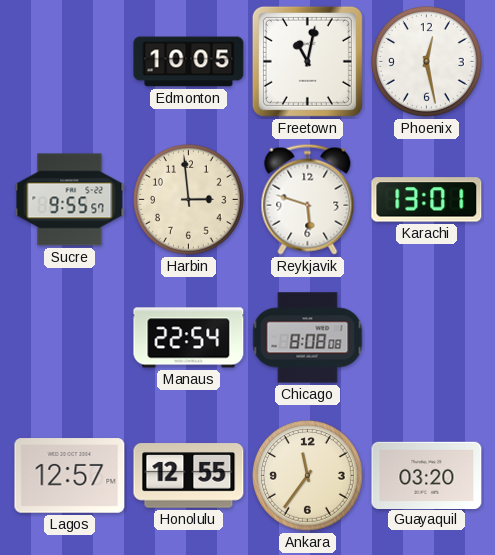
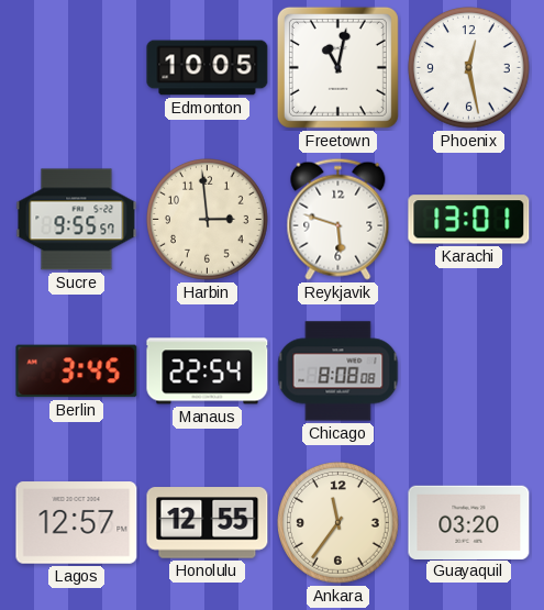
Berlin: none -> 3:45 (77, 371)
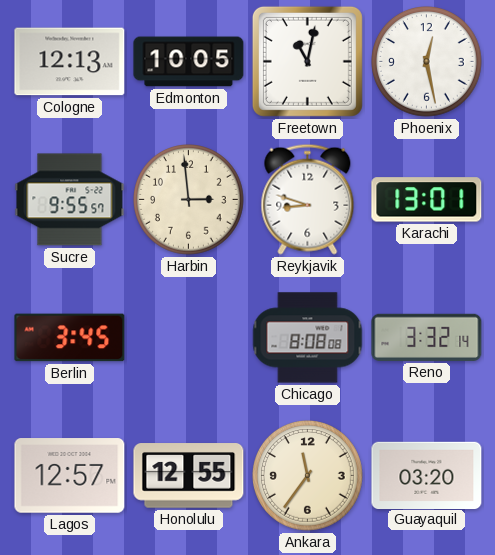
Cologne: none -> 12:13 (70, 62)
Reykjavik: 5:48 -> 8:48 (308, 199)
Manaus: 22:54 -> none (208, 371)
Reno: none -> 3:32 (427, 337)
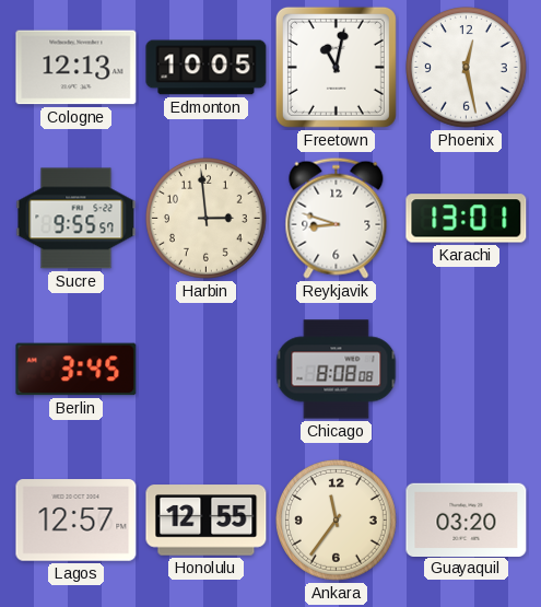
Reno: 3:32 -> none (427, 337)
